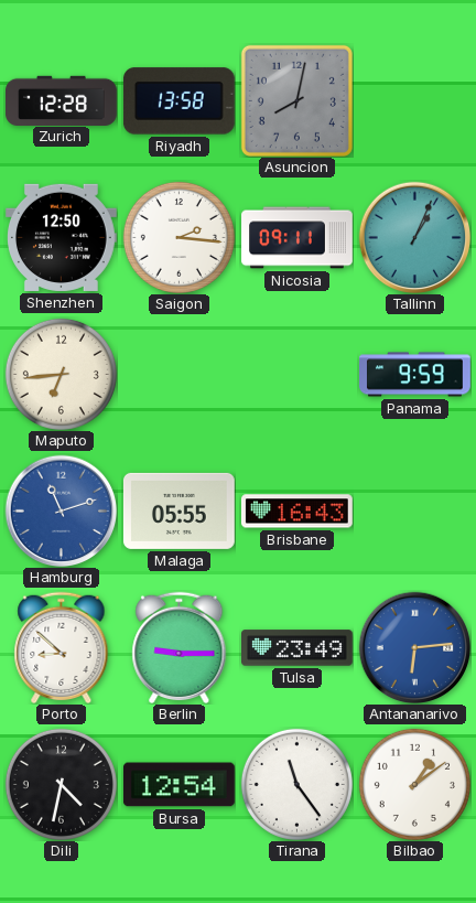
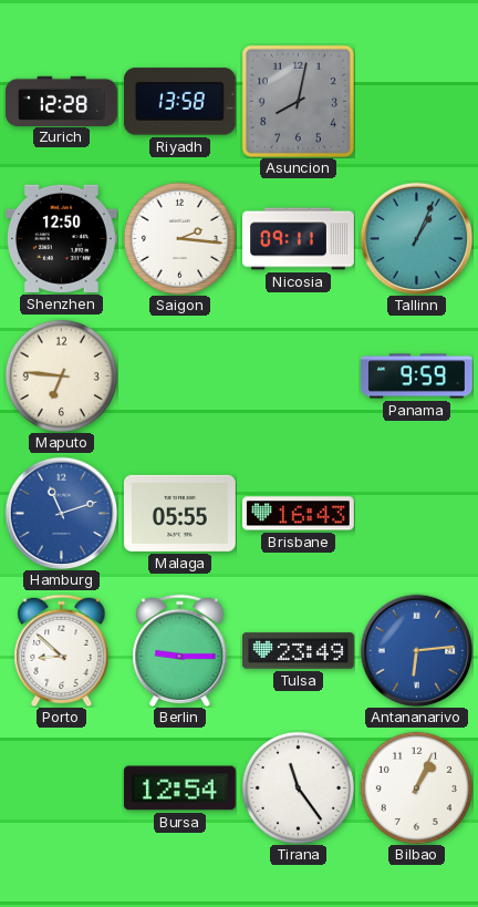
Maputo: 6:44 -> 6:46 (61, 375)
Dili: 4:32 -> none (61, 784)
Bilbao: 1:09 -> 1:04 (416, 787)
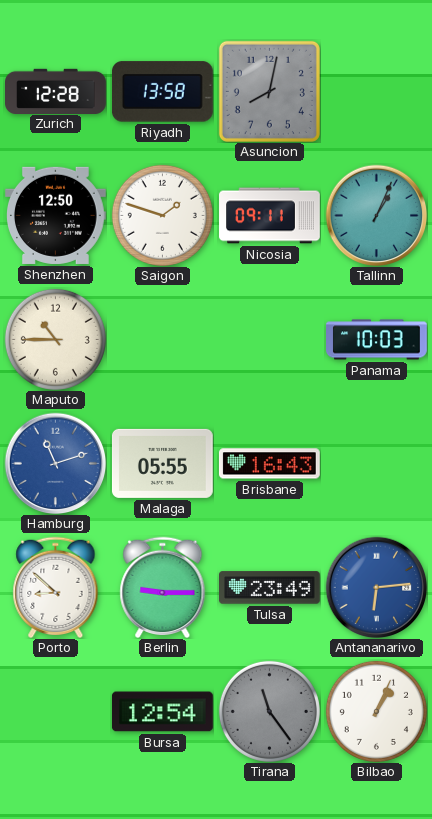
Saigon: 2:16 -> 1:48 (162, 215)
Maputo: 6:46 -> 10:45 (55, 339)
Panama: 9:59 -> 10:03 (377, 340)
Tirana dial: white -> grey (269, 711)
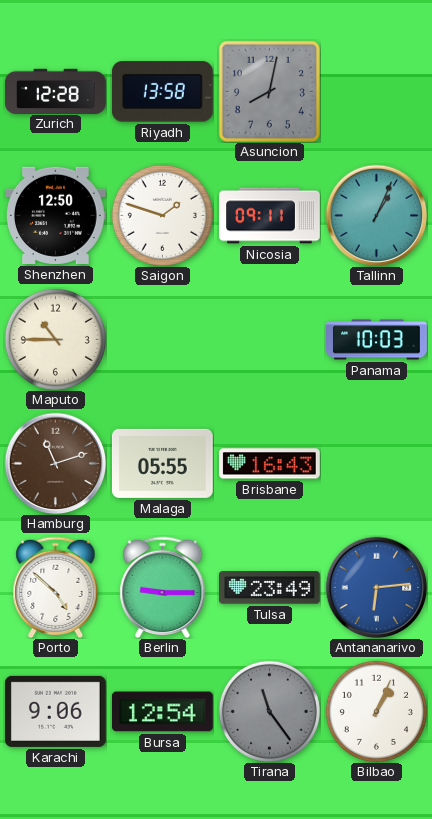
Hamburg dial: blue -> brown (55, 463)
Porto: 8:52 -> 4:52 (56, 587)
Karachi: none -> 9:06 (55, 711)
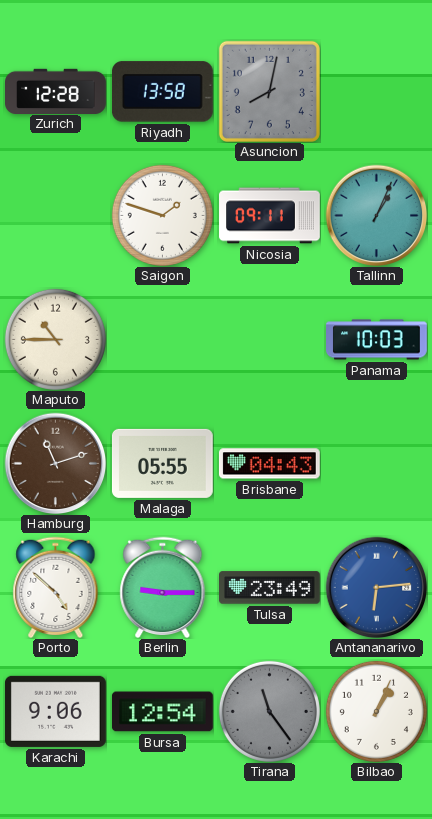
Shenzhen: 12:50 -> none (56, 215)
Brisbane: 16:43 -> 04:43 (270, 464)
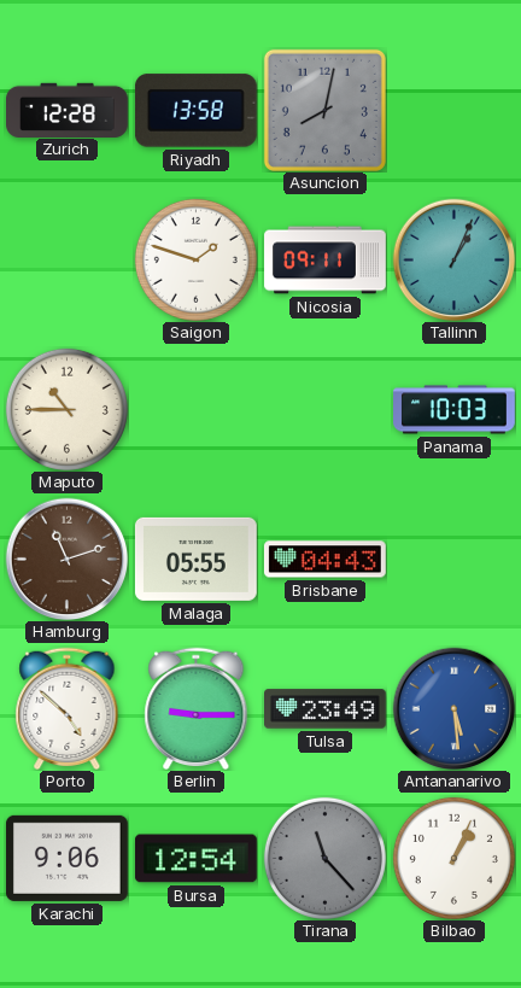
Antananarivo: 6:14 -> 5:29 (453, 708)
Tirana: 11:24 -> 11:23 (324, 858)
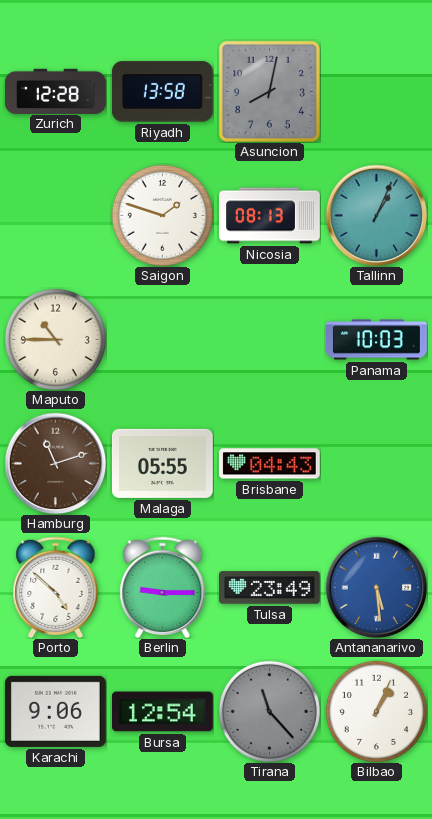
Nicosia: 09:11 -> 08:13 (270, 216)
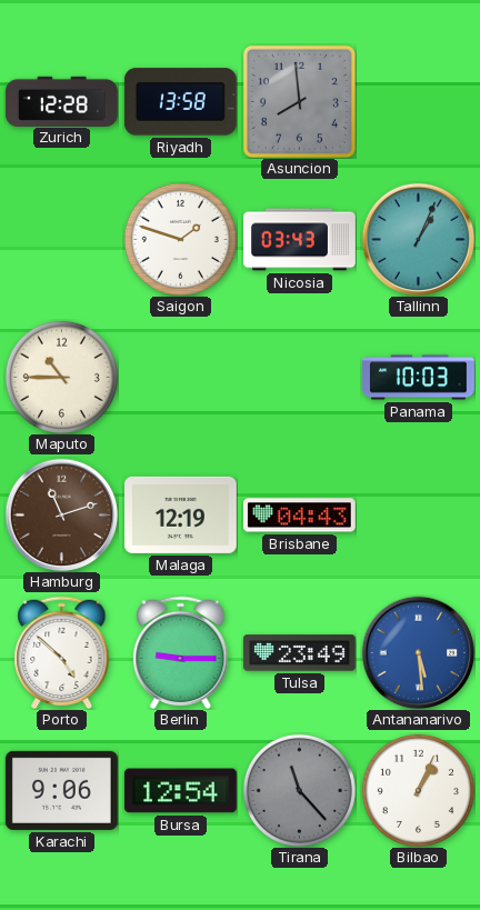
Asuncion: 8:02 -> 7:59 (299, 101)
Nicosia: 08:13 -> 03:43 (300, 240)
Malaga: 05:55 -> 12:19 (180, 514)
